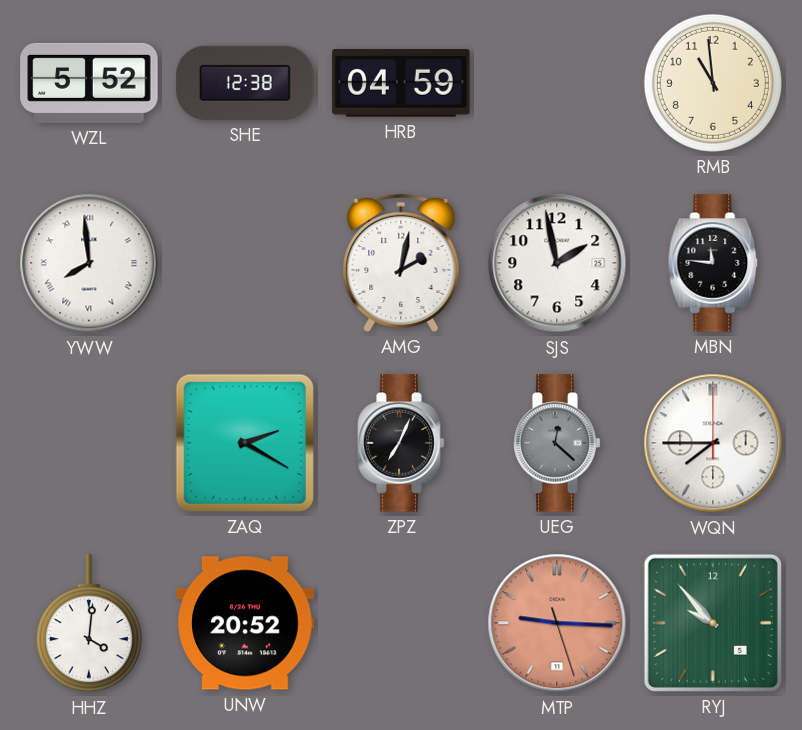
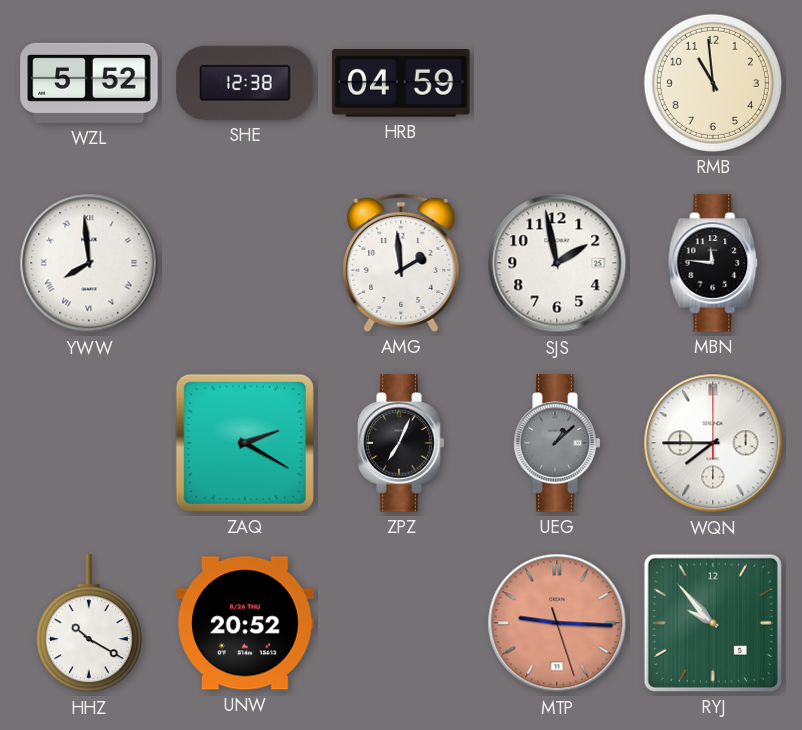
AMG: 2:02 -> 1:59 (401, 263)
UEG: 12:22 -> 1:08 (557, 443)
HHZ: 4:01 -> 10:20 (89, 624)
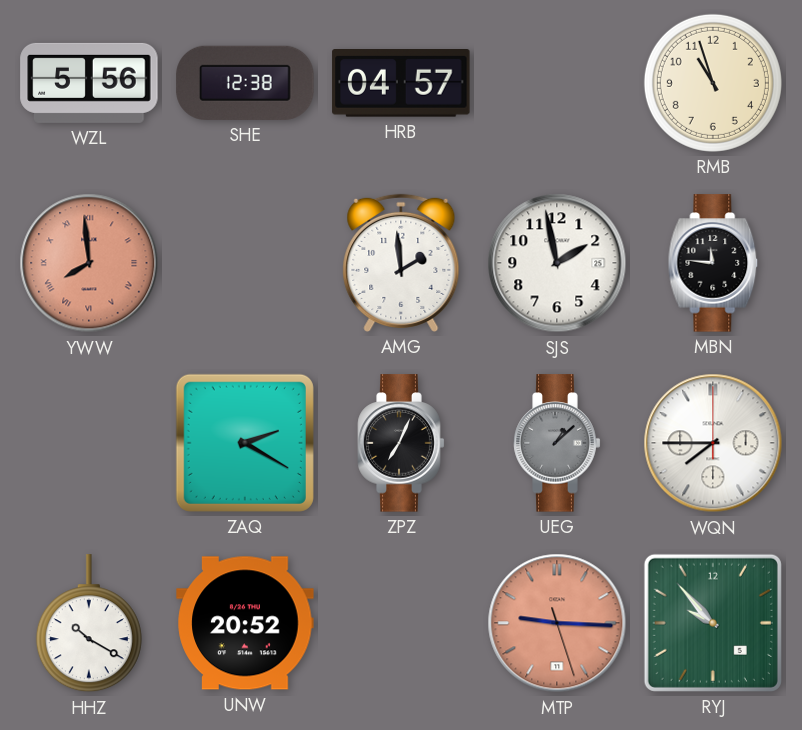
WZL: 5:52 -> 5:56 (89, 83)
HRB: 04:59 -> 04:57 (401, 84)
RMB: 10:59 -> 10:57 (713, 83)
YWW dial: white -> salmon (89, 263)
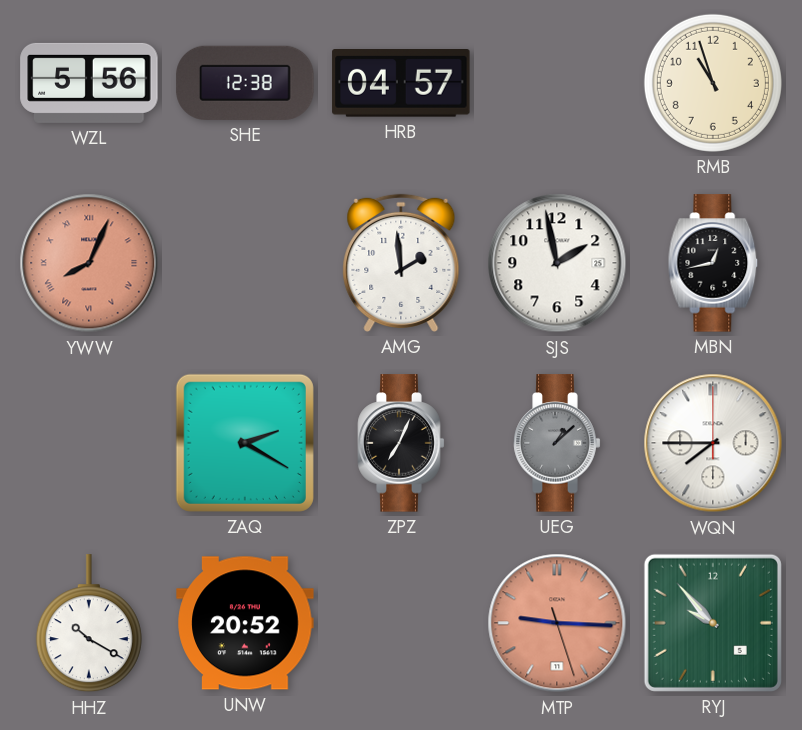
YWW: 7:59 -> 8:04 (89, 263)
MBN: 11:46 -> 12:43 (713, 263)
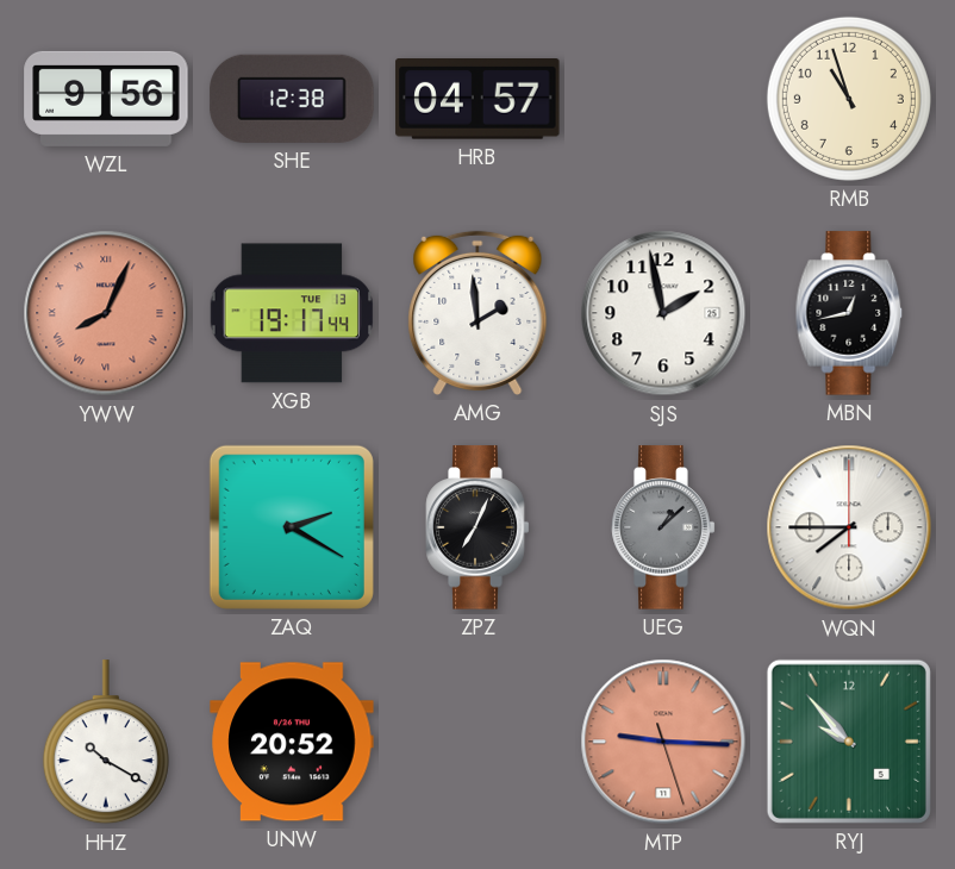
WZL: 5:56 -> 9:56 (106, 99)
XGB: none -> 19:17 (292, 313)
